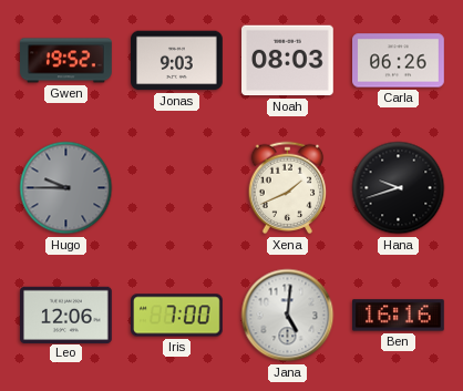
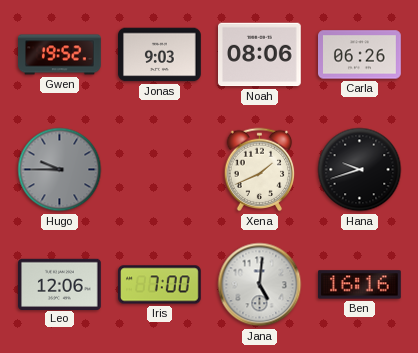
Noah: 08:03 -> 08:06 (260, 55)
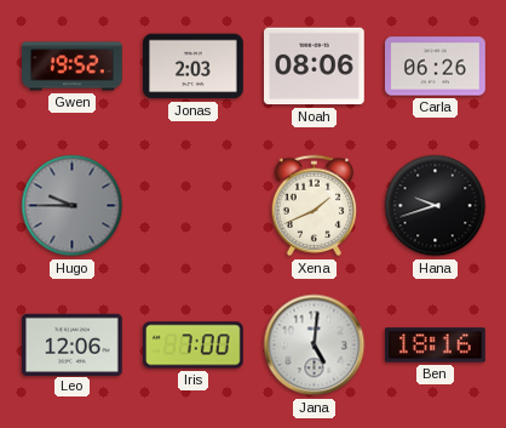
Jonas: 9:03 -> 2:03 (194, 67)
Ben: 16:16 -> 18:16 (436, 346)
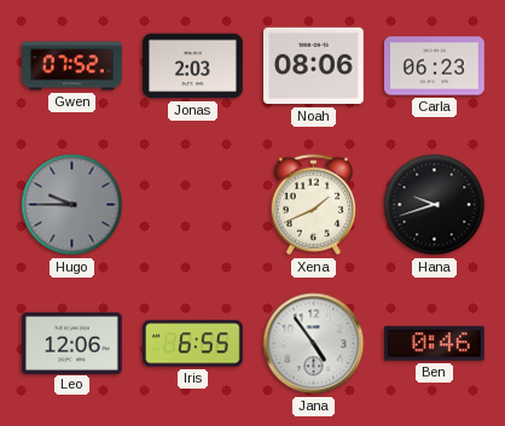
Gwen: 19:52 -> 07:52 (72, 66)
Carla: 06:26 -> 06:23 (435, 66)
Iris: 7:00 -> 6:55 (193, 344)
Jana: 5:01 -> 4:54 (314, 344)
Ben: 18:16 -> 0:46 (435, 344)
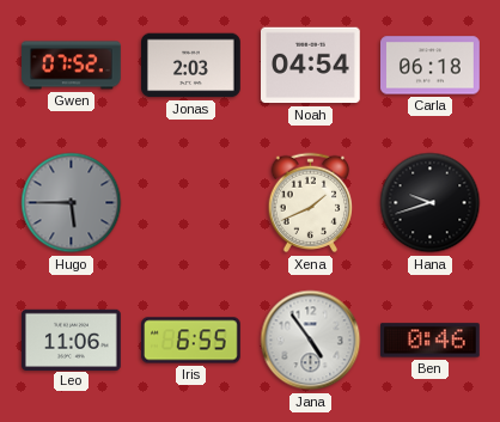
Noah: 08:06 -> 04:54 (311, 66)
Carla: 06:23 -> 06:18 (431, 66)
Hugo: 9:45 -> 5:45 (72, 203)
Leo: 12:06 -> 11:06 (72, 340)
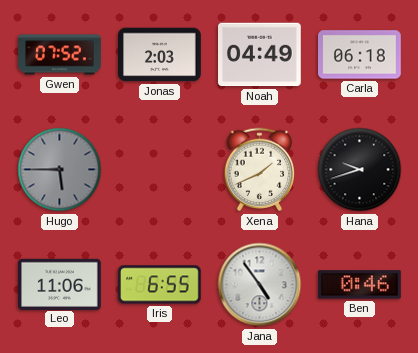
Noah: 04:54 -> 04:49 (260, 55)
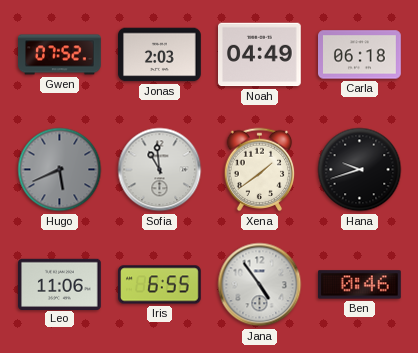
Hugo: 5:45 -> 5:41 (60, 170)
Sofia: none -> 10:59 (160, 170)
Xena: 1:41 -> 1:39 (260, 170)
